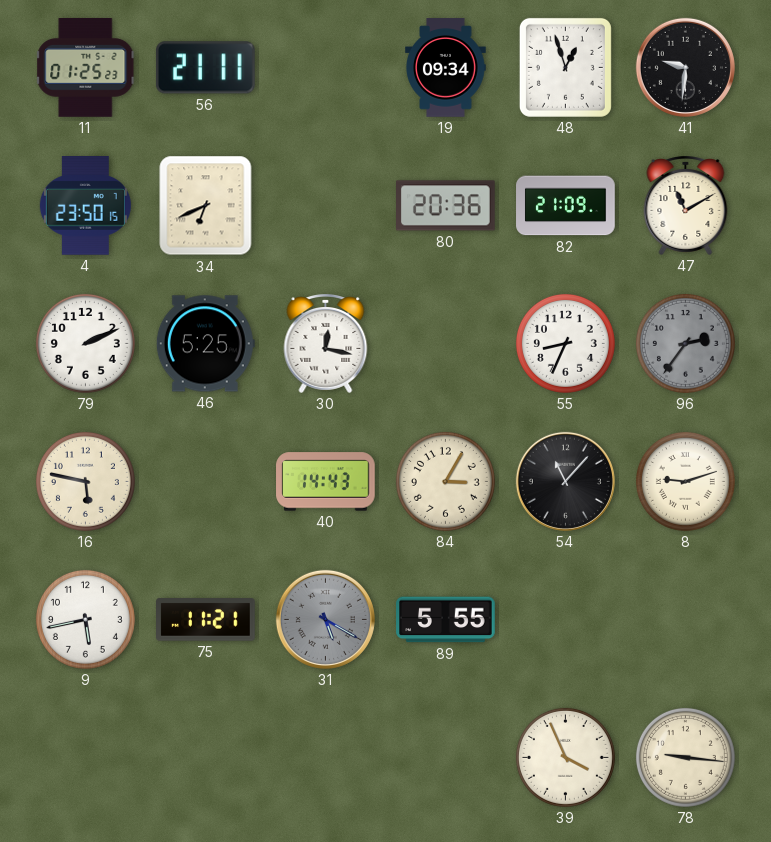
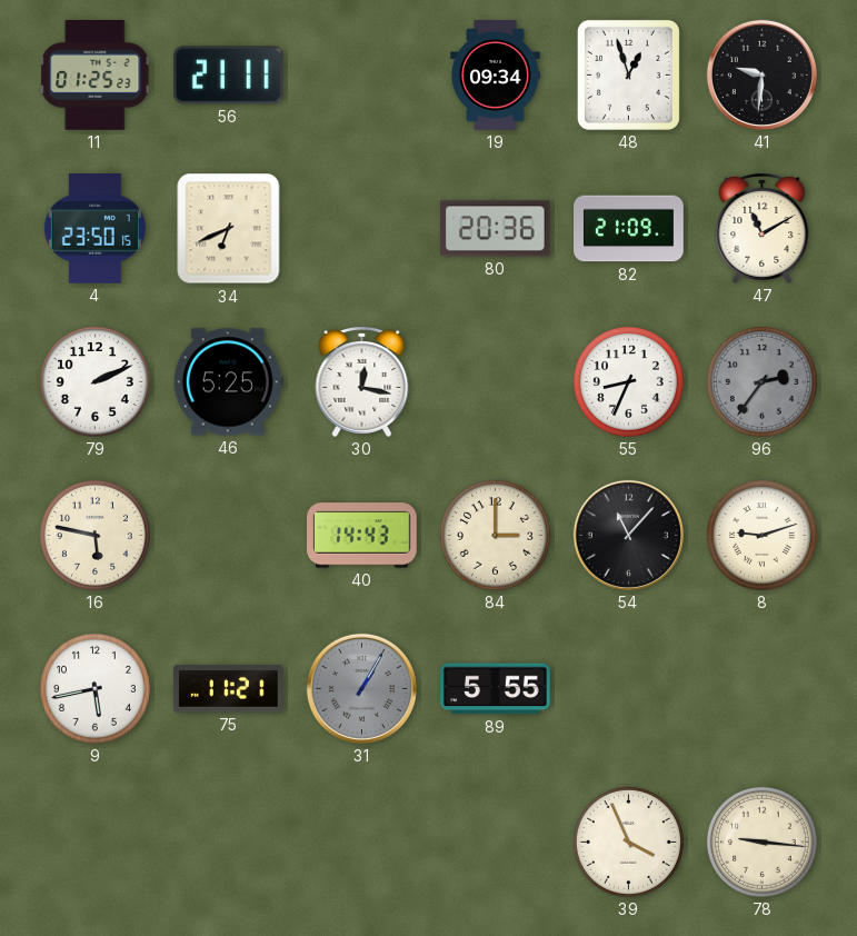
84: 3:05 -> 3:00 (495, 535)
31: 5:20 -> 1:05 (361, 688)
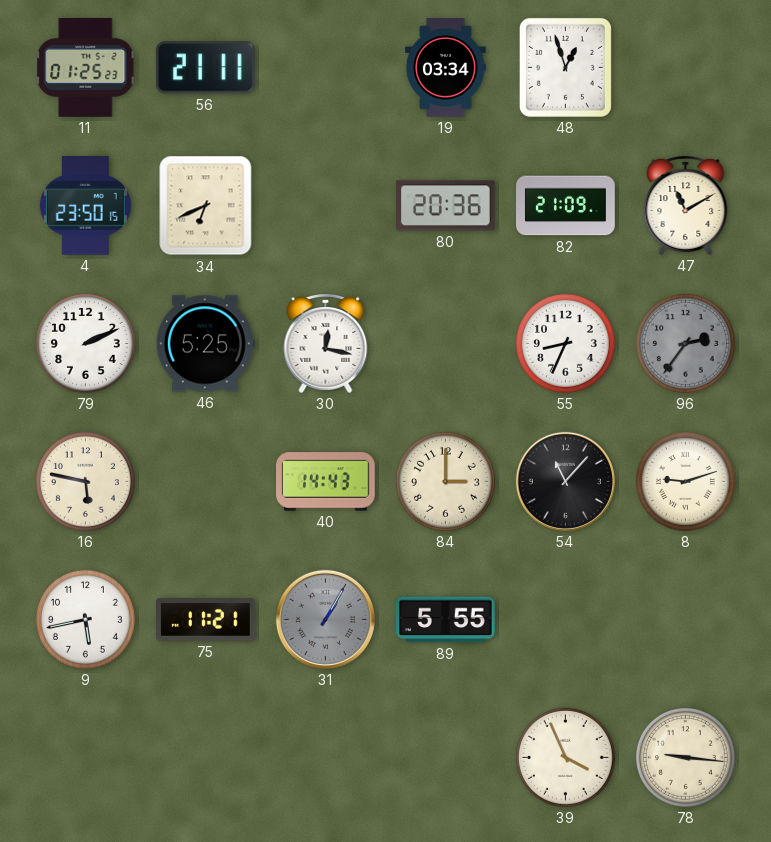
19: 09:34 -> 03:34 (446, 68)
41: 9:31 -> none (761, 74)
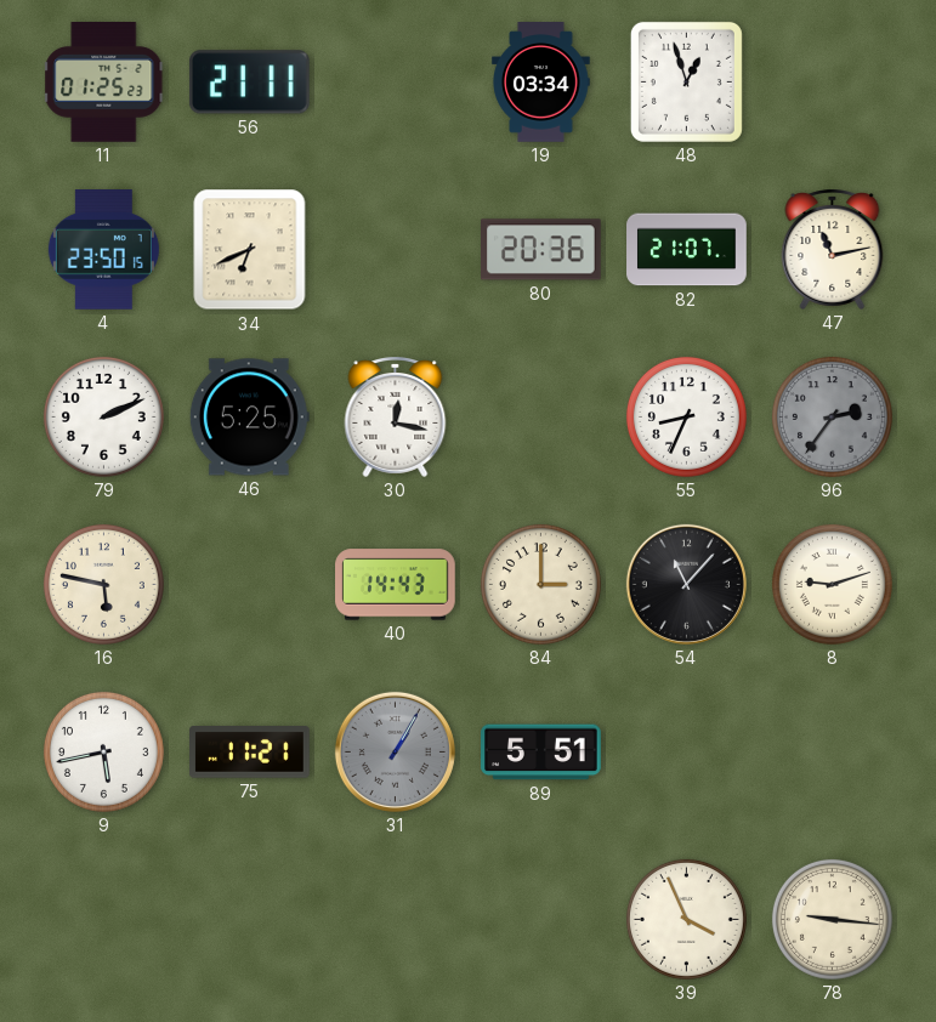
82: 21:09 -> 21:07 (687, 250)
47: 11:10 -> 11:13 (833, 250)
89: 5:55 -> 5:51 (541, 753)
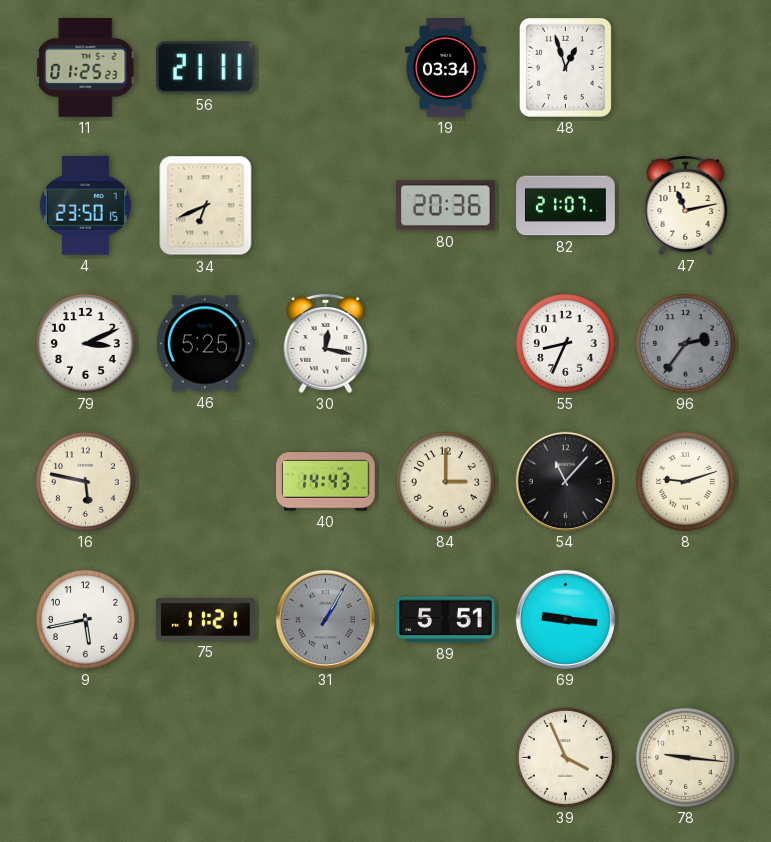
79: 2:11 -> 3:11 (85, 343)
69: none -> 9:16 (565, 619)
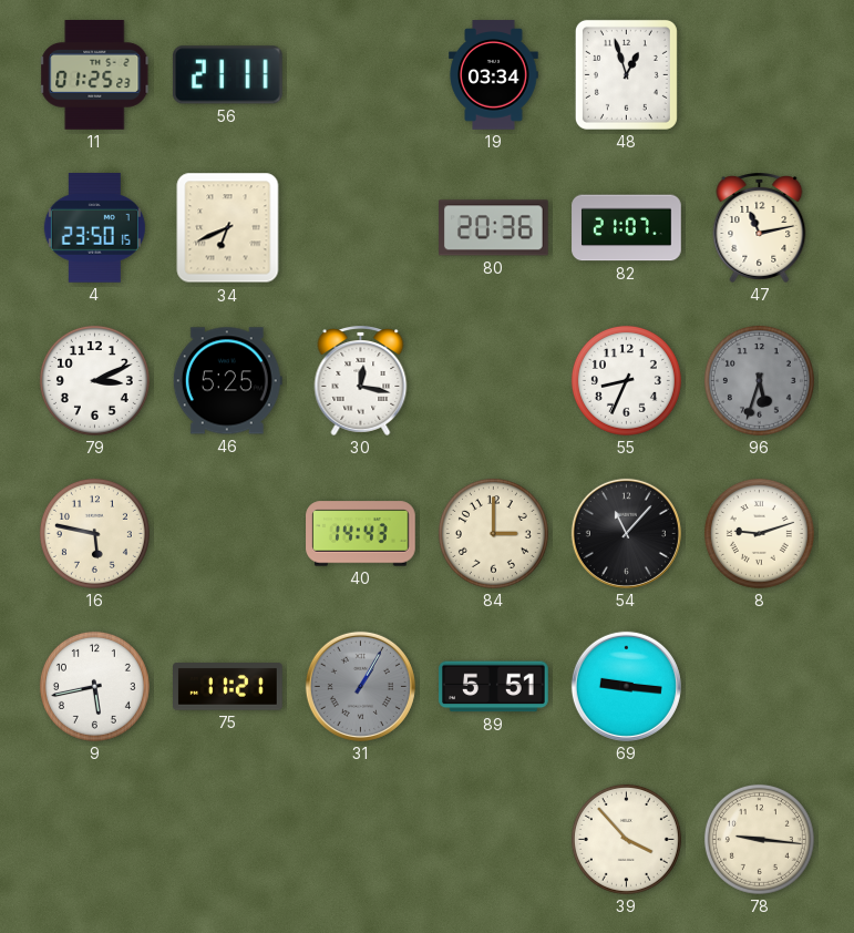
96: 2:36 -> 5:33 (759, 380)
39: 3:56 -> 3:53 (626, 839)
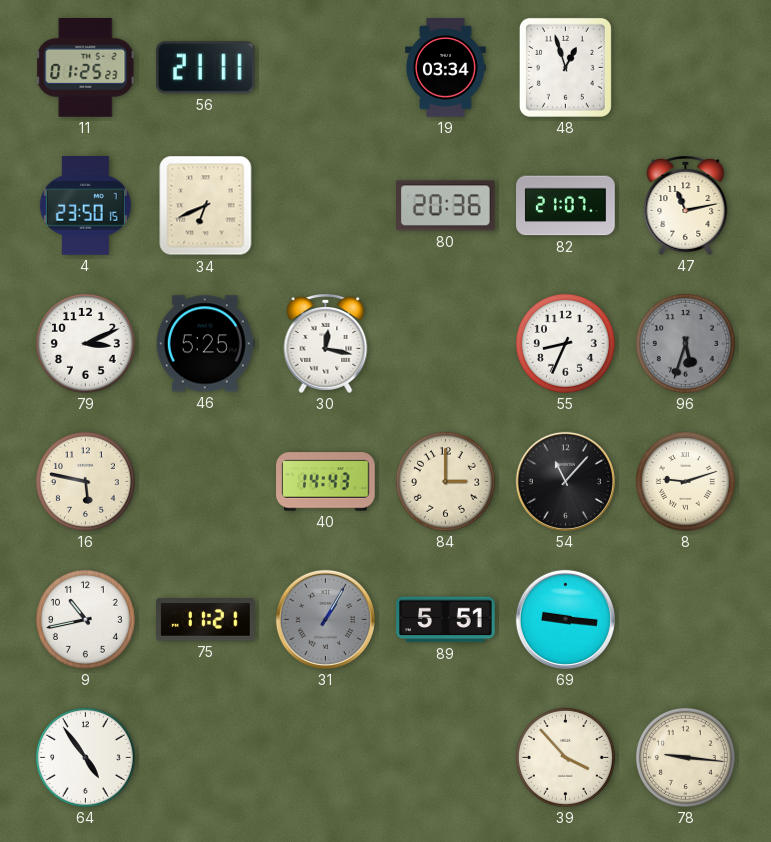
9: 5:43 -> 10:43 (85, 619)
64: none -> 4:54 (85, 757)
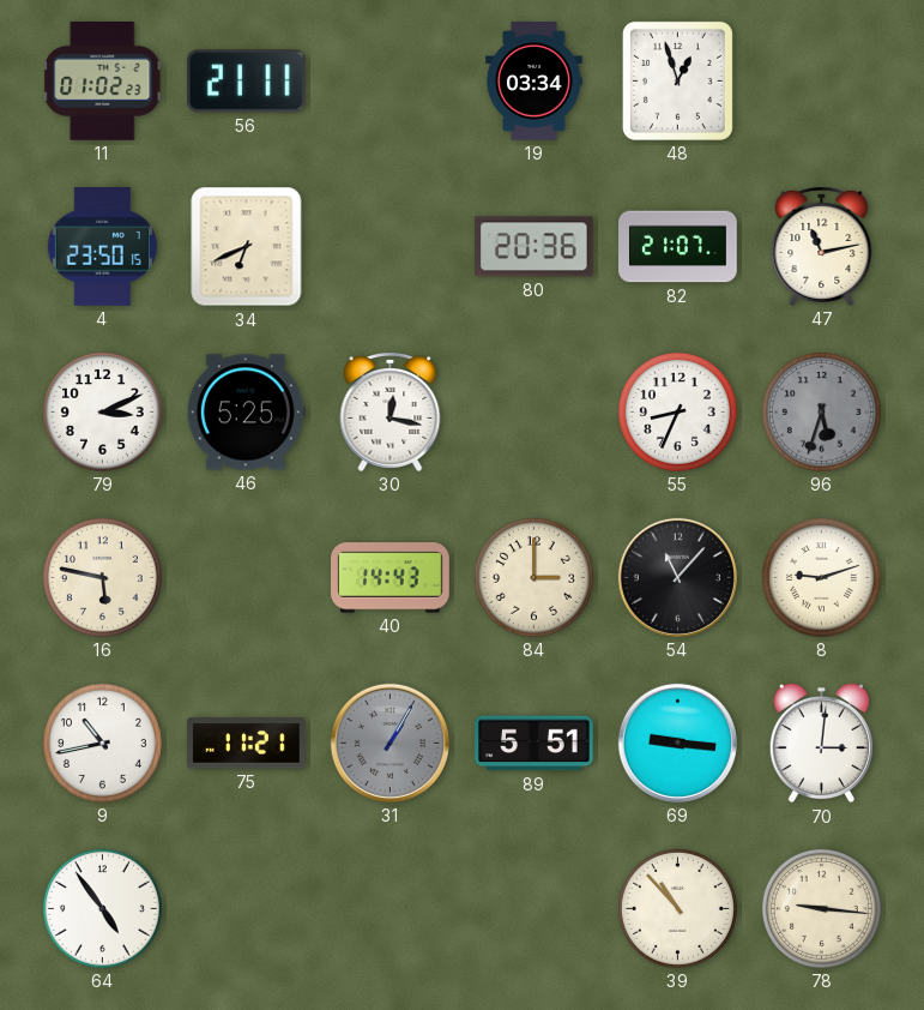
11: 01:25 -> 01:02 (103, 82)
70: none -> 3:01 (821, 744)
39: 3:53 -> 10:53 (677, 908)
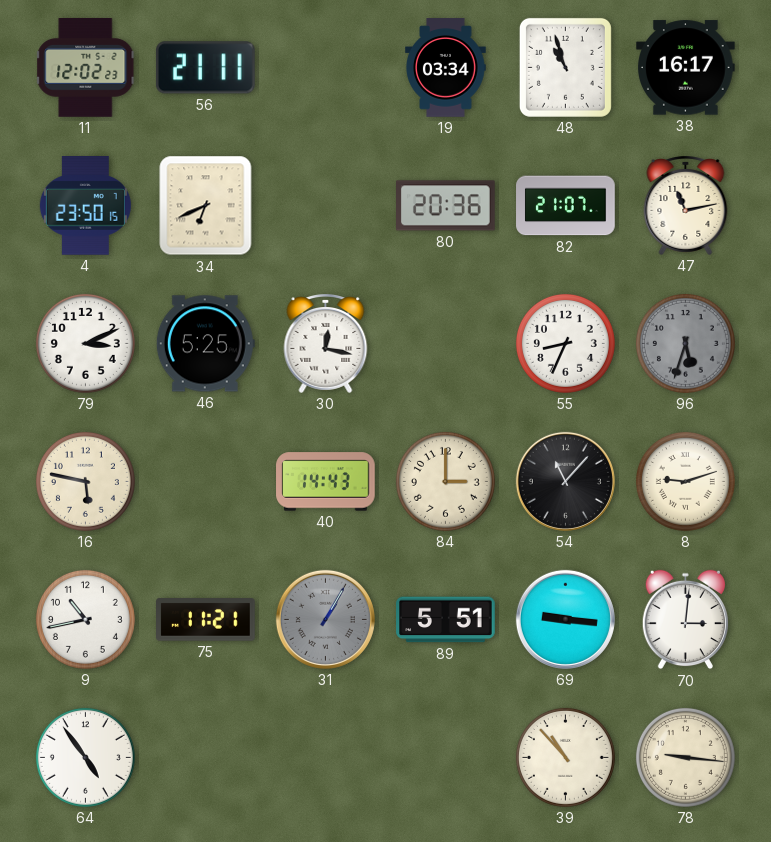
11: 01:02 -> 12:02 (86, 68)
48: 12:57 -> 10:57 (565, 67)
38: none -> 16:17 (686, 68)
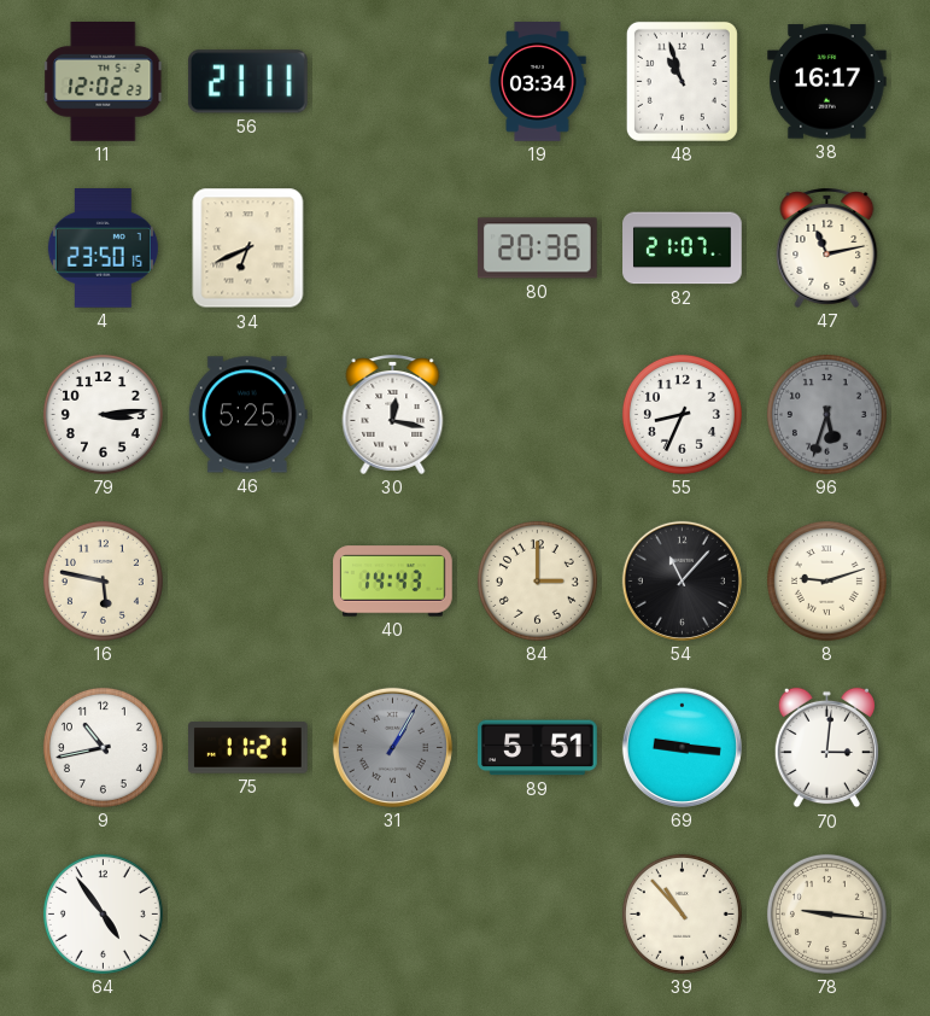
79: 3:11 -> 3:14 (103, 414)
